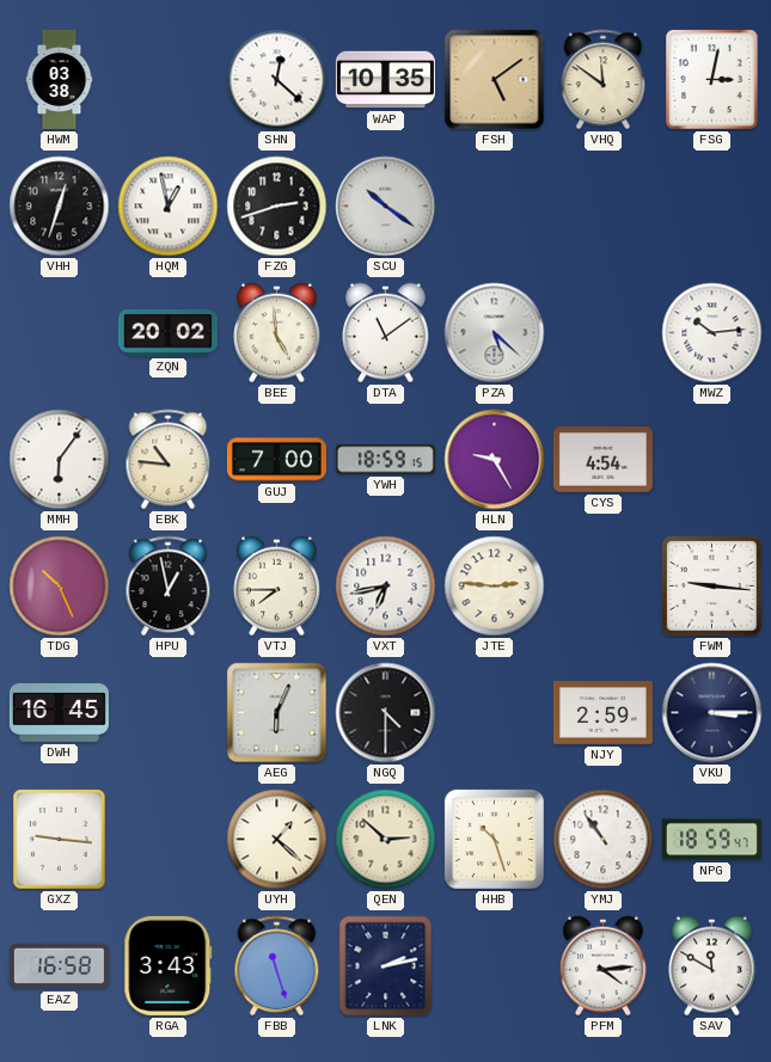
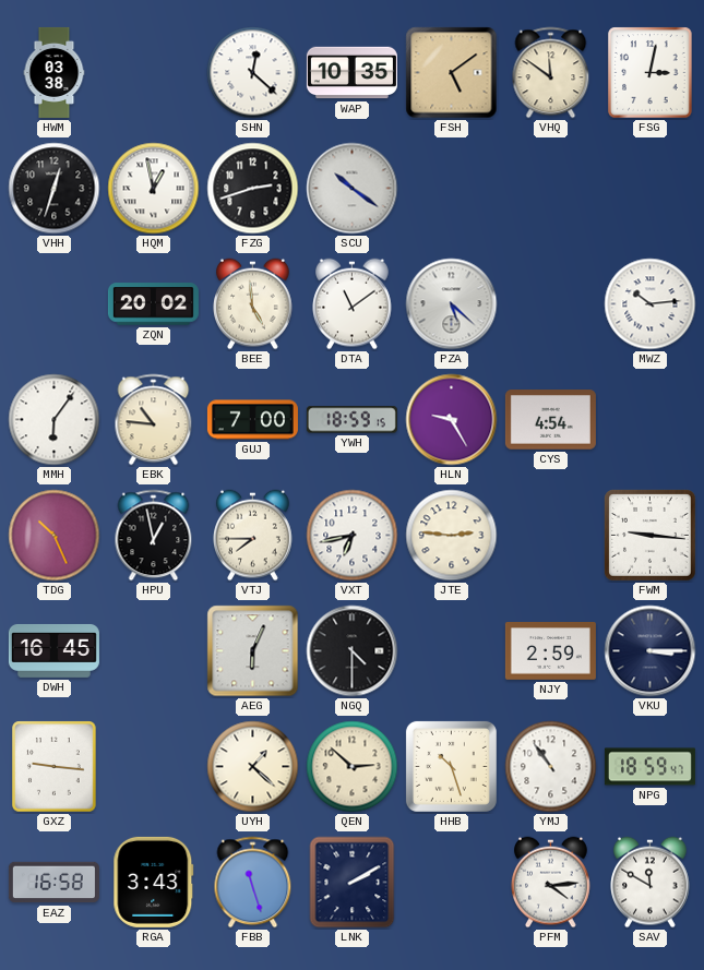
LNK: 2:13 -> 2:10 (353, 883)
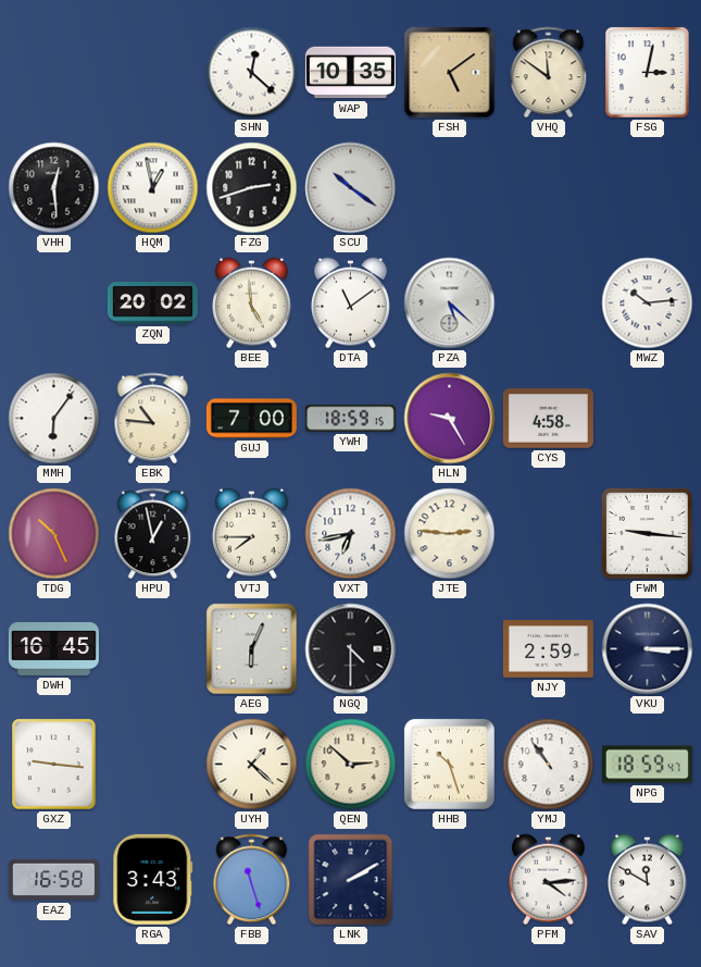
HWM: 03:38 -> none (55, 72)
VHH: 12:33 -> 12:29 (54, 188)
CYS: 4:54 -> 4:58 (548, 419)
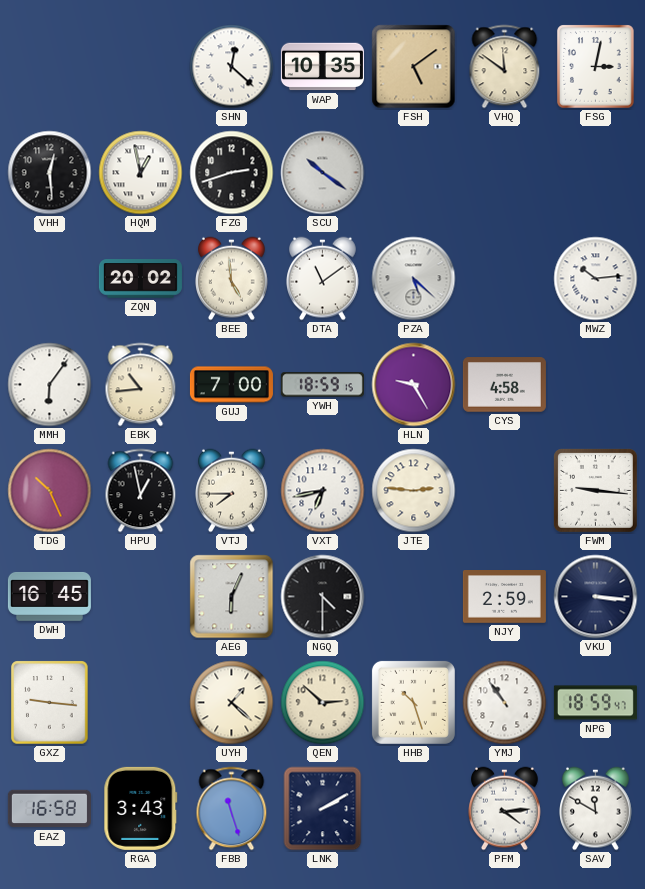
EBK: 10:46 -> 10:44 (141, 385)
VKU: 3:15 -> 3:16 (596, 597)
